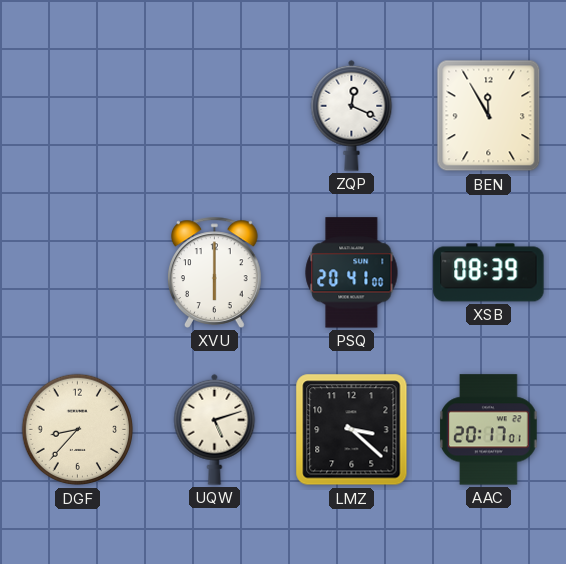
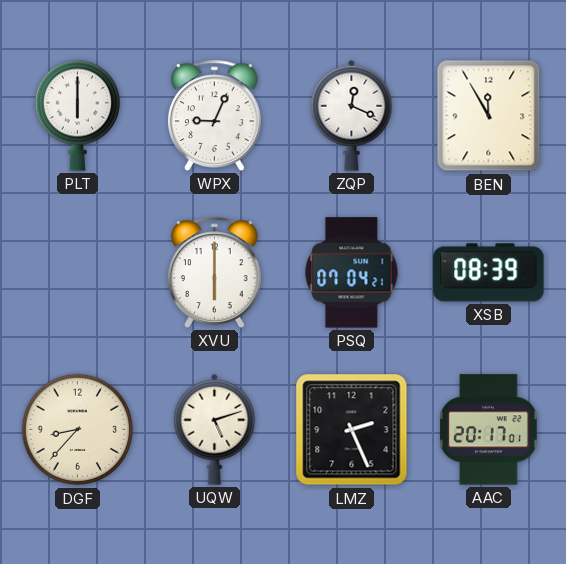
PLT: none -> 6:00 (77, 115)
WPX: none -> 9:04 (215, 115)
PSQ: 20:41 -> 07:04 (352, 273)
LMZ: 3:22 -> 2:26 (352, 430)
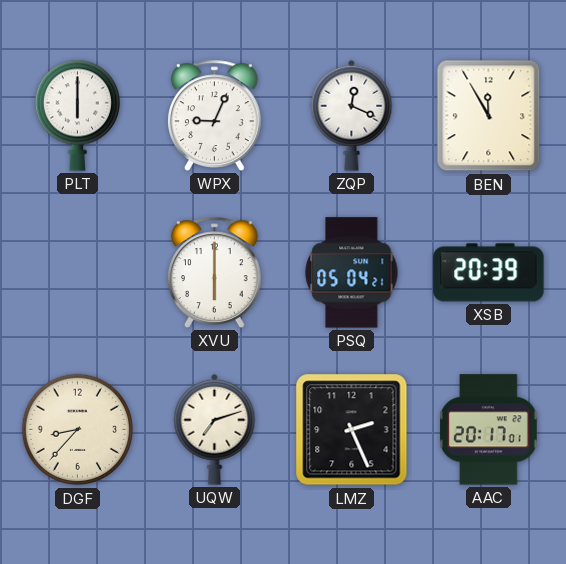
PSQ: 07:04 -> 05:04 (352, 273)
XSB: 08:39 -> 20:39 (489, 273)
UQW: 5:12 -> 7:12 (215, 429)
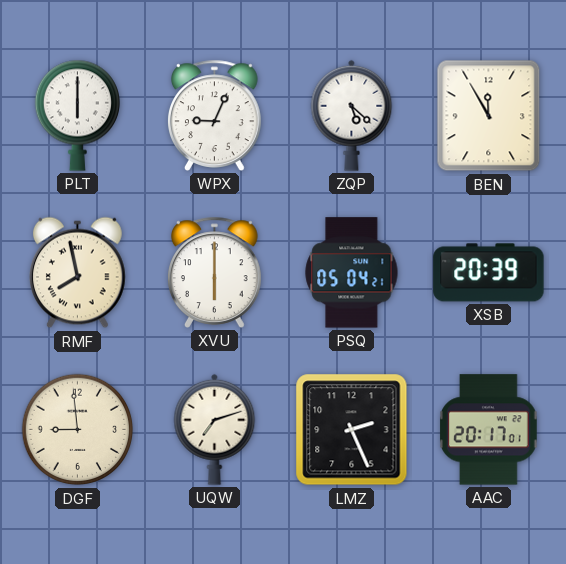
ZQP: 12:19 -> 5:22 (352, 115)
RMF: none -> 7:58 (78, 273)
DGF: 8:37 -> 8:59 (78, 430)
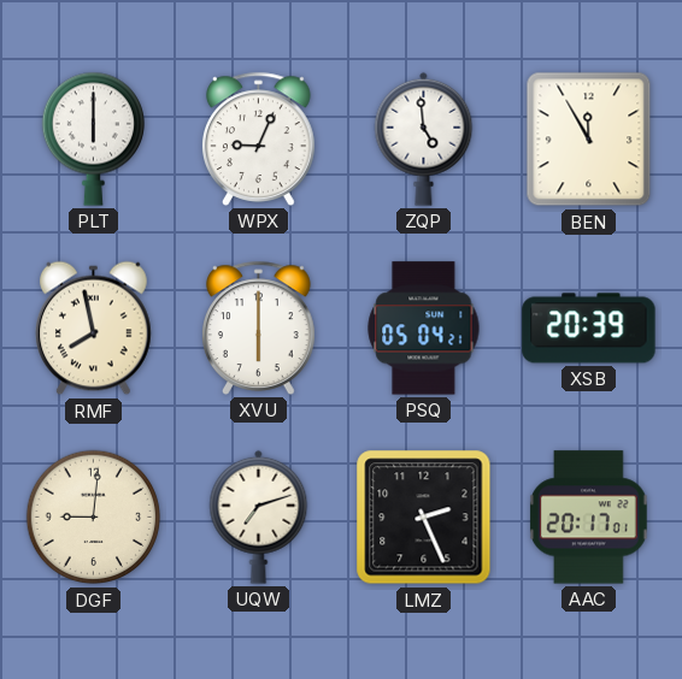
ZQP: 5:22 -> 4:59 (424, 138)
DGF: 8:59 -> 9:01 (94, 518)
